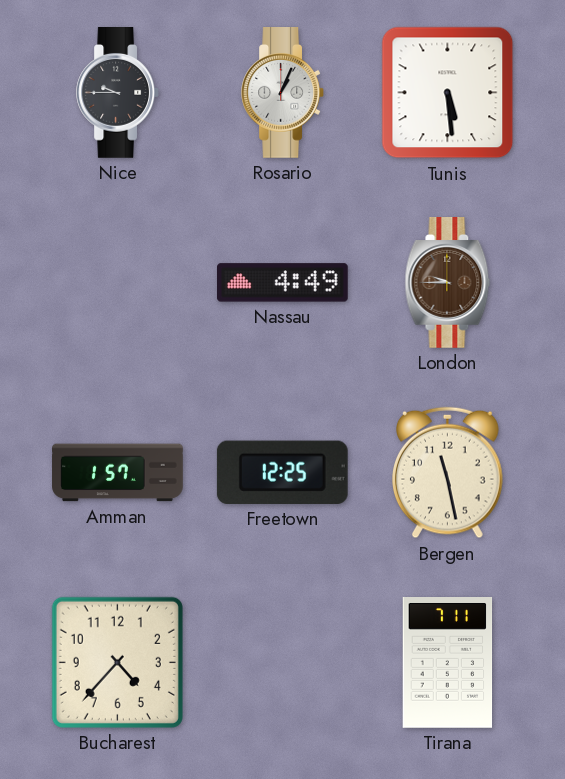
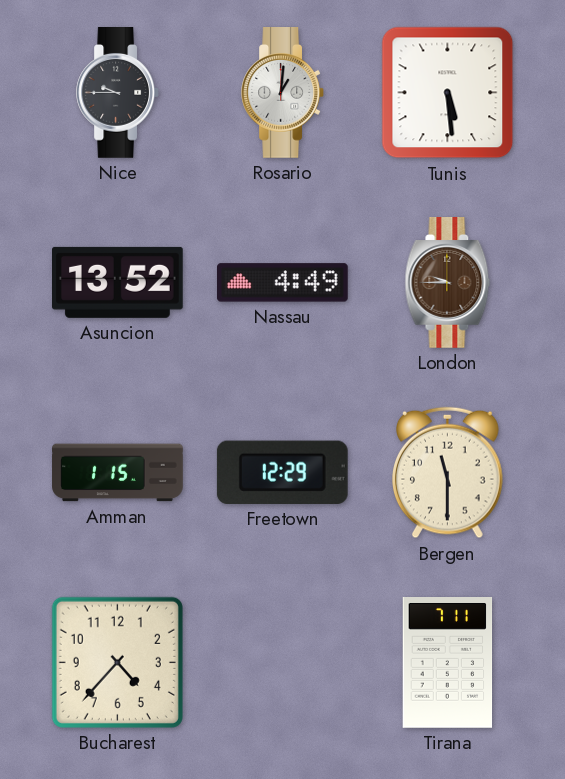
Rosario: 1:04 -> 1:01 (282, 93)
Asuncion: none -> 13:52 (118, 282)
Amman: 1:57 -> 1:15 (118, 473)
Freetown: 12:25 -> 12:29 (282, 472)
Bergen: 11:28 -> 11:30 (448, 473)
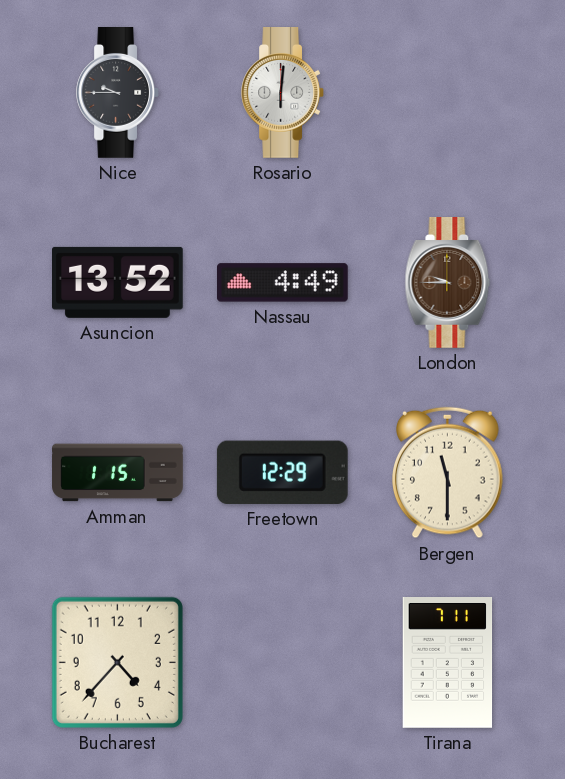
Rosario: 1:01 -> 6:01 (282, 93)
Tunis: 5:29 -> none (448, 93)
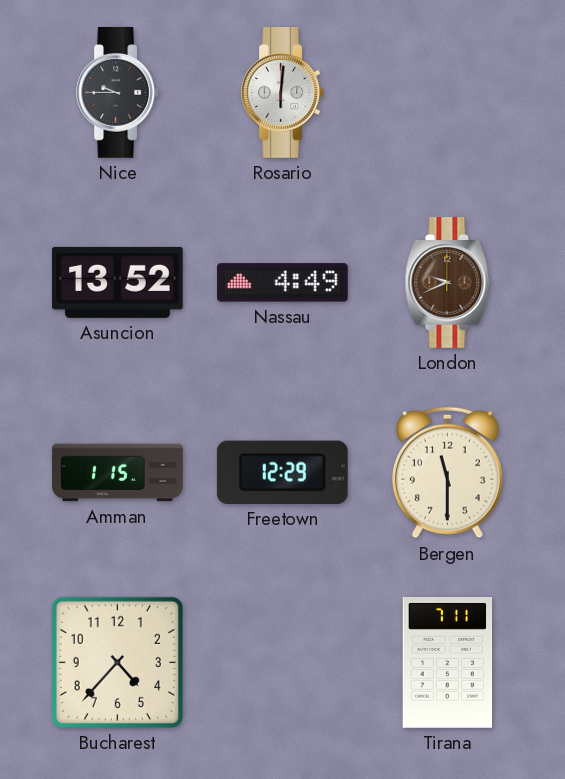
London: 9:45 -> 9:41 (448, 283)
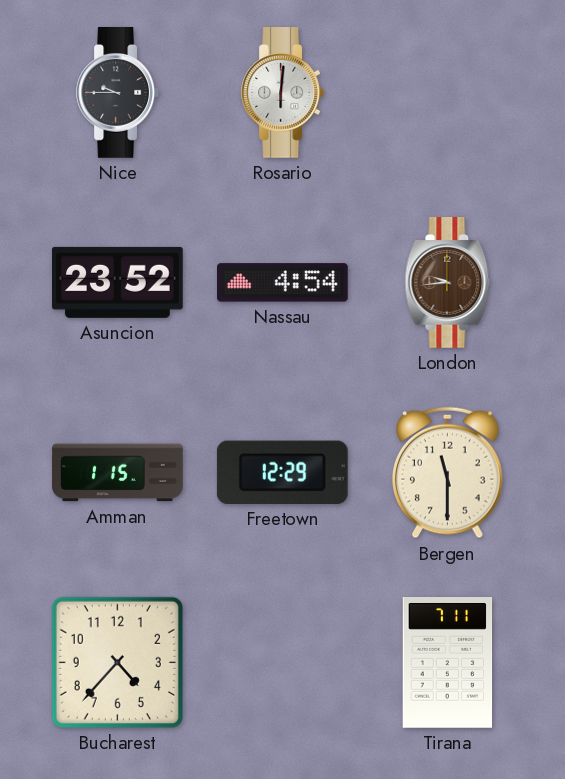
Asuncion: 13:52 -> 23:52 (118, 282)
Nassau: 4:49 -> 4:54 (283, 283)
London: 9:41 -> 9:44 (448, 283)
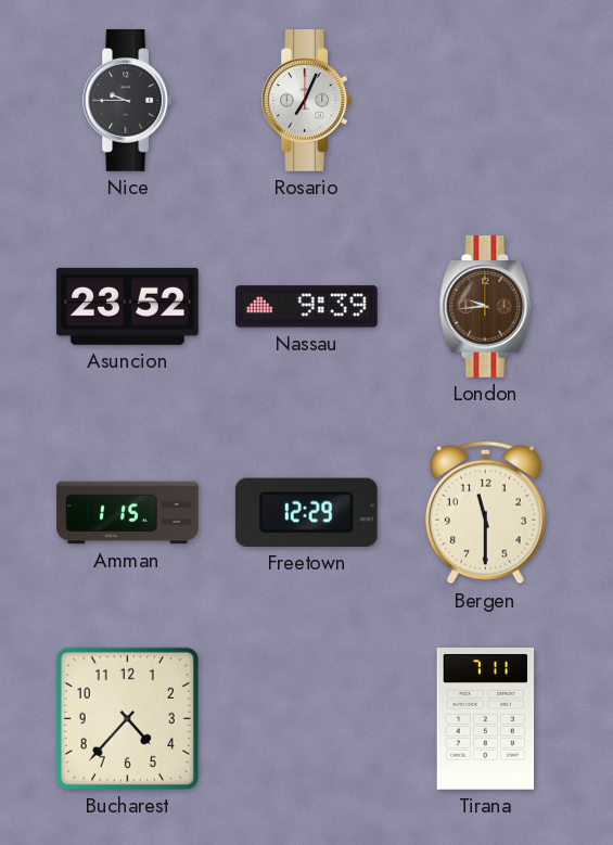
Rosario: 6:01 -> 7:04 (306, 101)
Nassau: 4:54 -> 9:39 (307, 307)
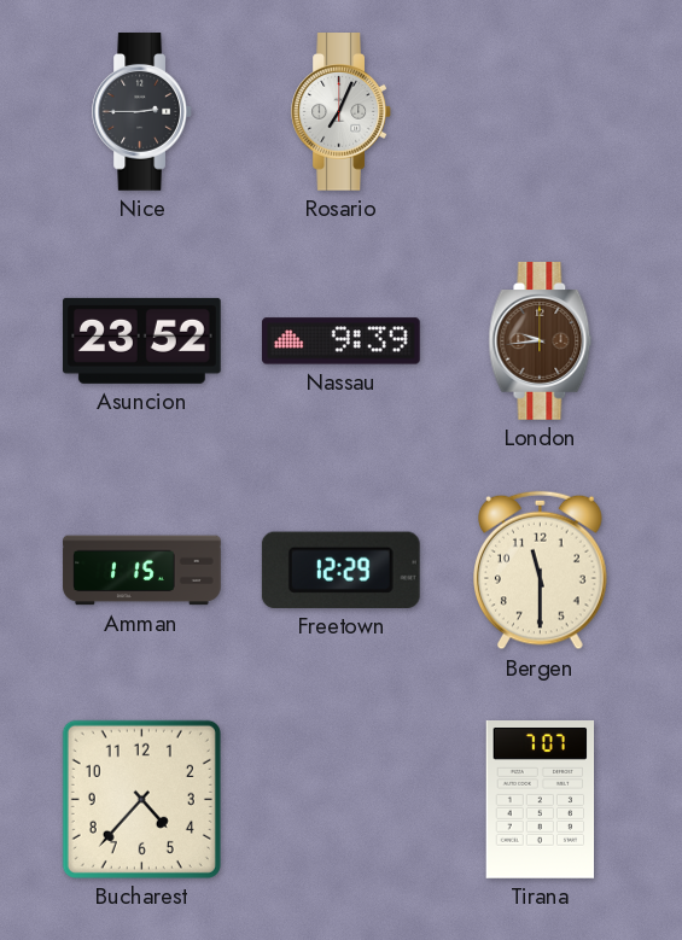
Nice: 9:45 -> 2:45 (141, 112)
Tirana: 7:11 -> 7:07 (541, 800)
